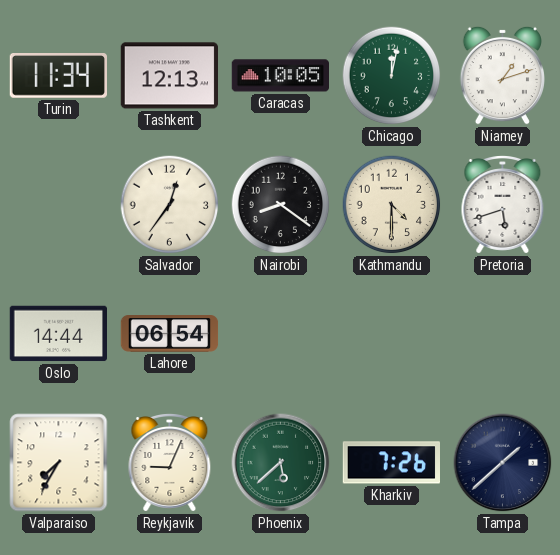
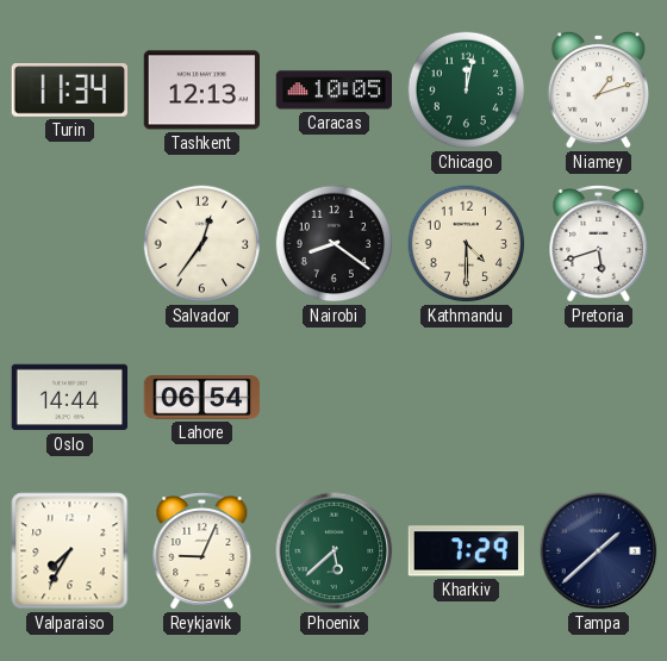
Kharkiv: 7:26 -> 7:29 (466, 551)
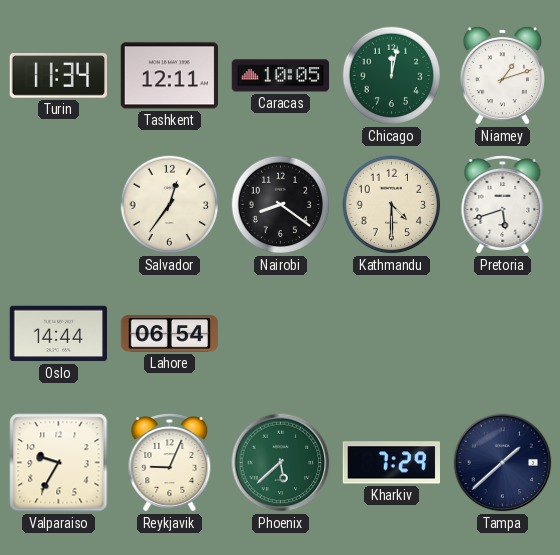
Tashkent: 12:13 -> 12:11 (169, 76)
Valparaiso: 7:35 -> 9:35 (59, 463)
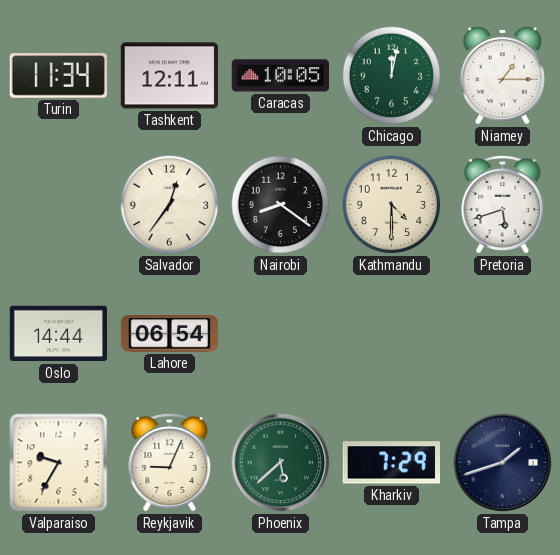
Niamey: 1:12 -> 1:15 (502, 75)
Tampa: 1:38 -> 1:42 (503, 463)
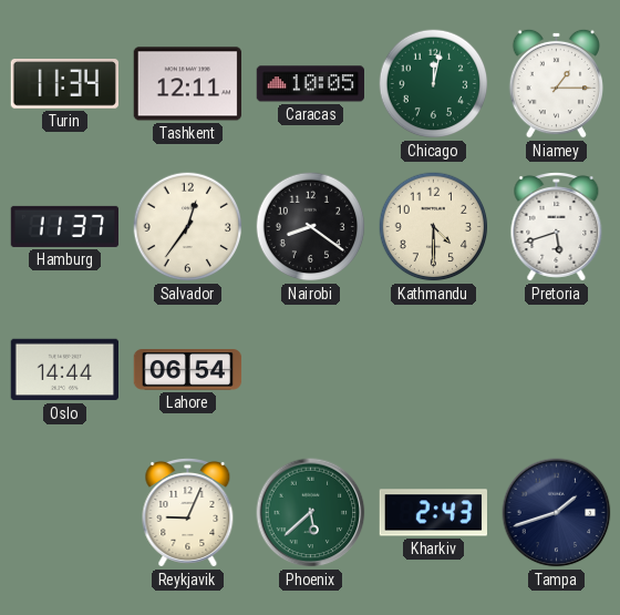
Hamburg: none -> 11:37 (65, 226)
Valparaiso: 9:35 -> none (59, 463)
Kharkiv: 7:29 -> 2:43 (433, 513)
